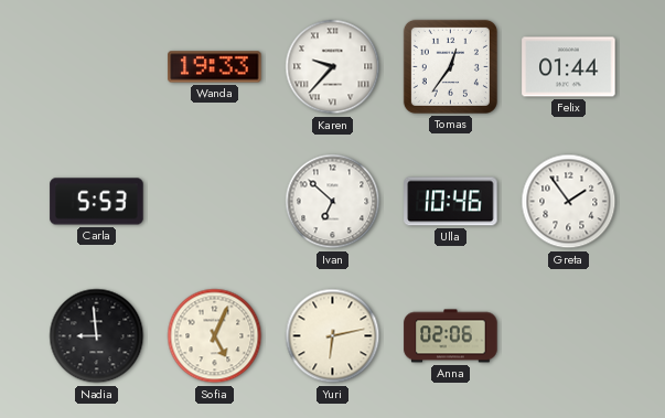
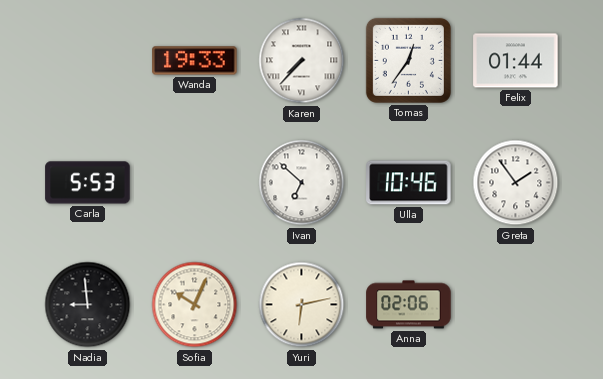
Karen: 9:37 -> 7:37 (302, 61)
Sofia: 5:04 -> 10:04 (195, 305)
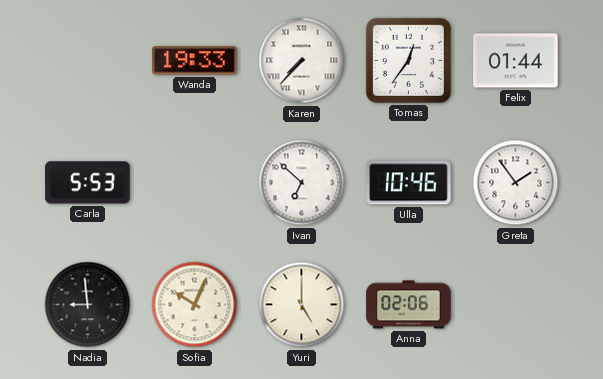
Yuri: 6:13 -> 5:00 (302, 305)
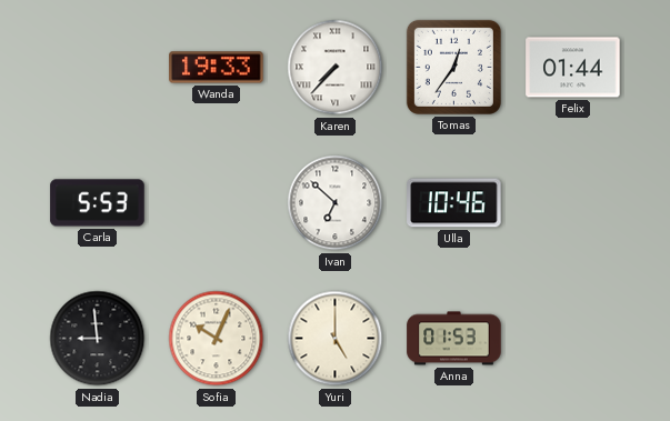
Greta: 1:54 -> none (516, 183)
Anna: 02:06 -> 01:53 (454, 339)
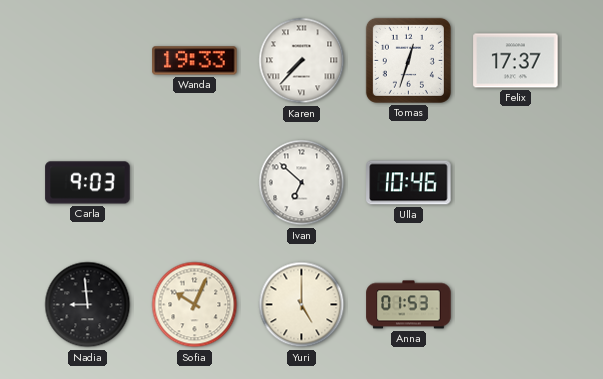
Tomas: 12:36 -> 12:33 (408, 60)
Felix: 01:44 -> 17:37 (516, 61)
Carla: 5:53 -> 9:03 (88, 183)
